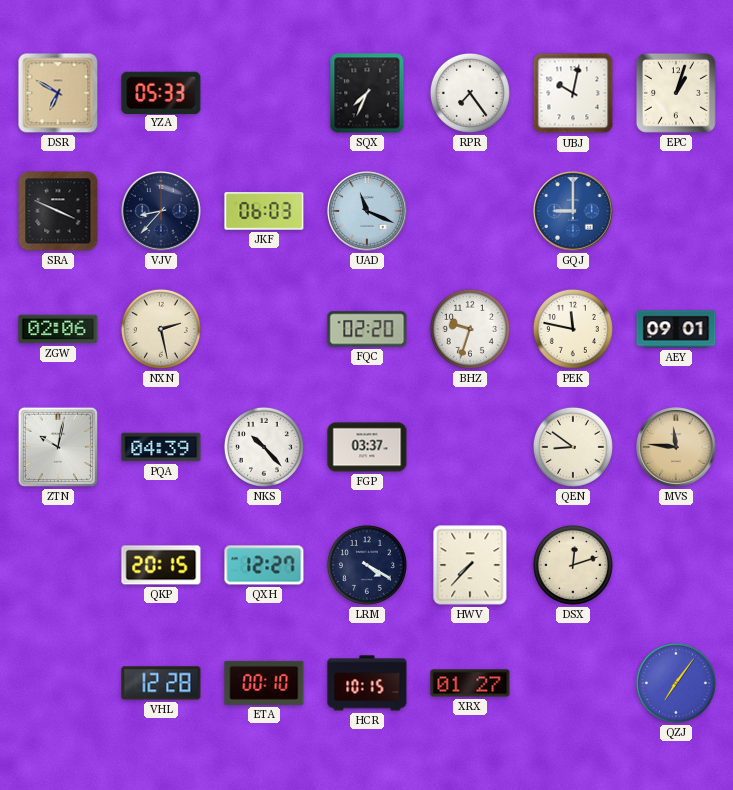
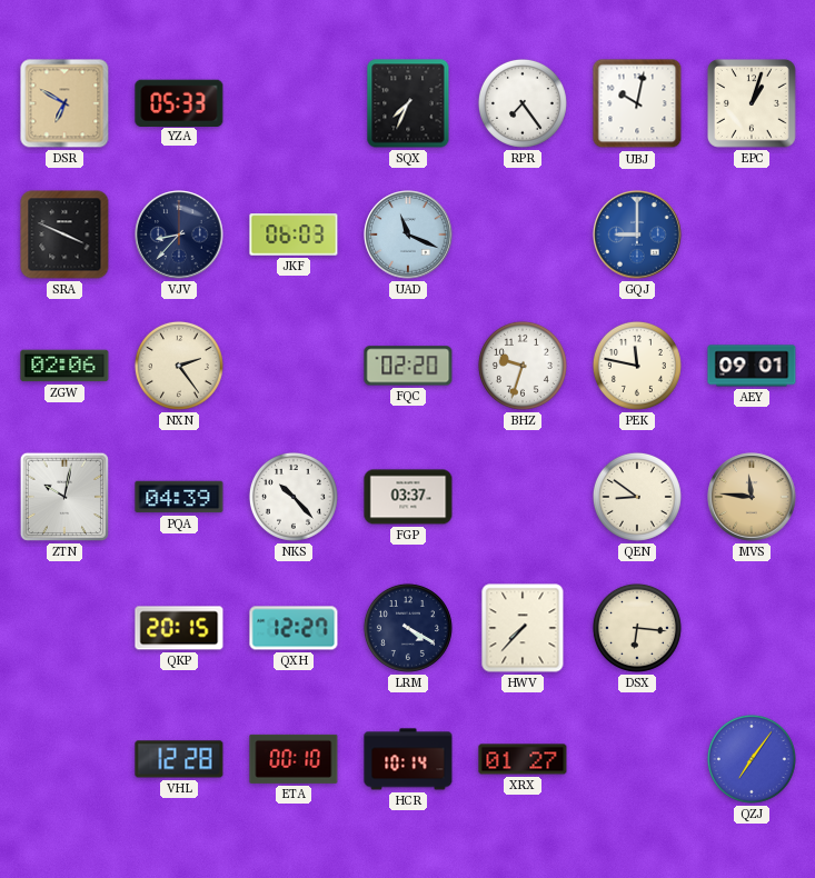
NXN: 2:28 -> 2:24 (179, 366)
DSX: 12:12 -> 6:16 (637, 628)
HCR: 10:15 -> 10:14 (408, 759)
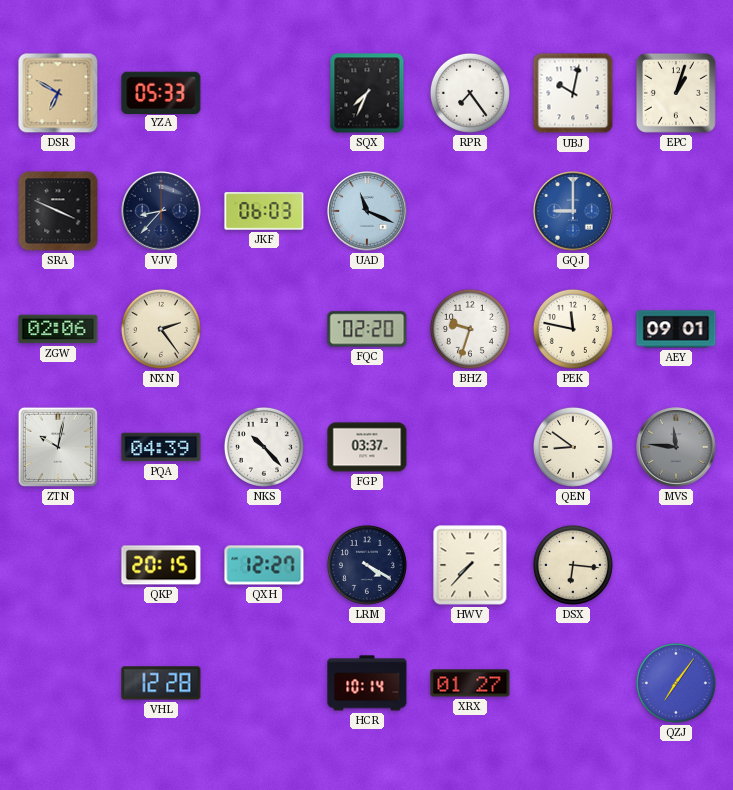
MVS dial: champagne -> grey (676, 447)
ETA: 00:10 -> none (294, 759)
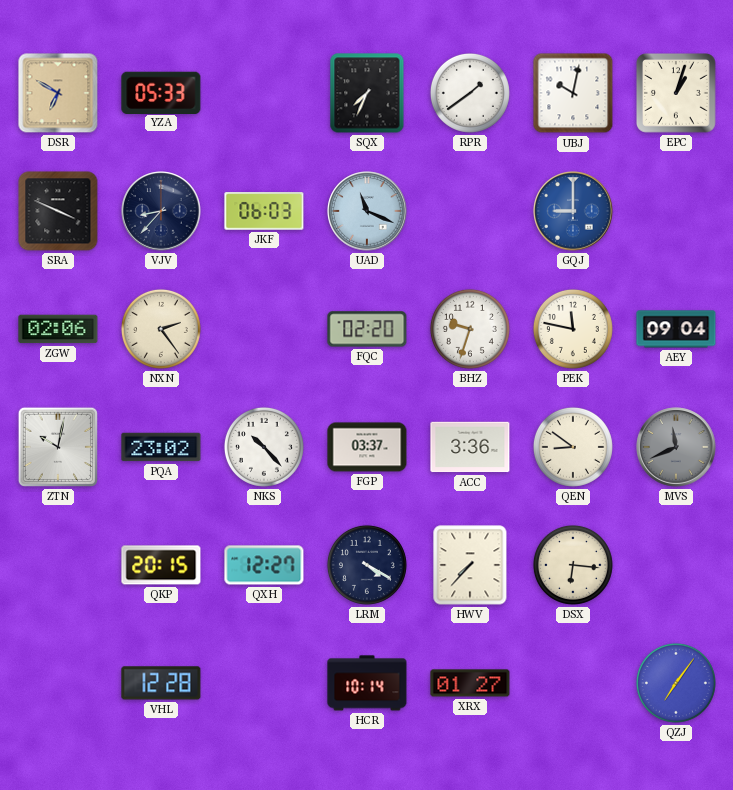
RPR: 7:24 -> 1:39 (470, 93)
AEY: 09:01 -> 09:04 (676, 329)
PQA: 04:39 -> 23:02 (161, 447)
ACC: none -> 3:36 (470, 447)
MVS: 11:46 -> 11:41 (676, 447)
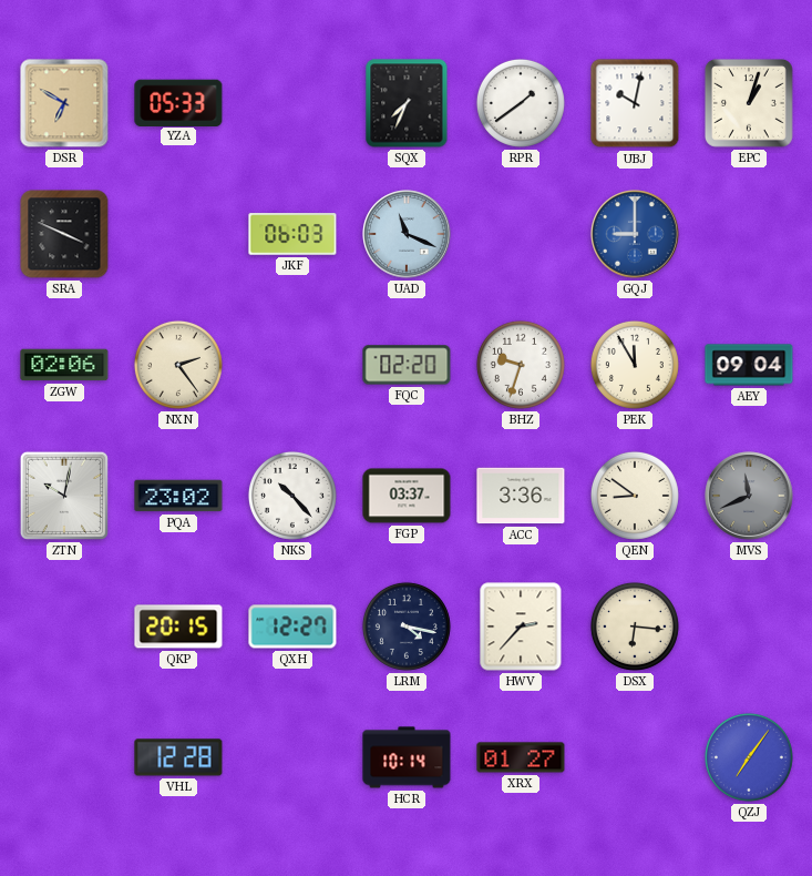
VJV: 8:37 -> none (161, 211)
PEK: 11:47 -> 11:55 (635, 365)
LRM: 4:20 -> 4:17 (407, 627)
HWV: 7:37 -> 2:37 (521, 627)
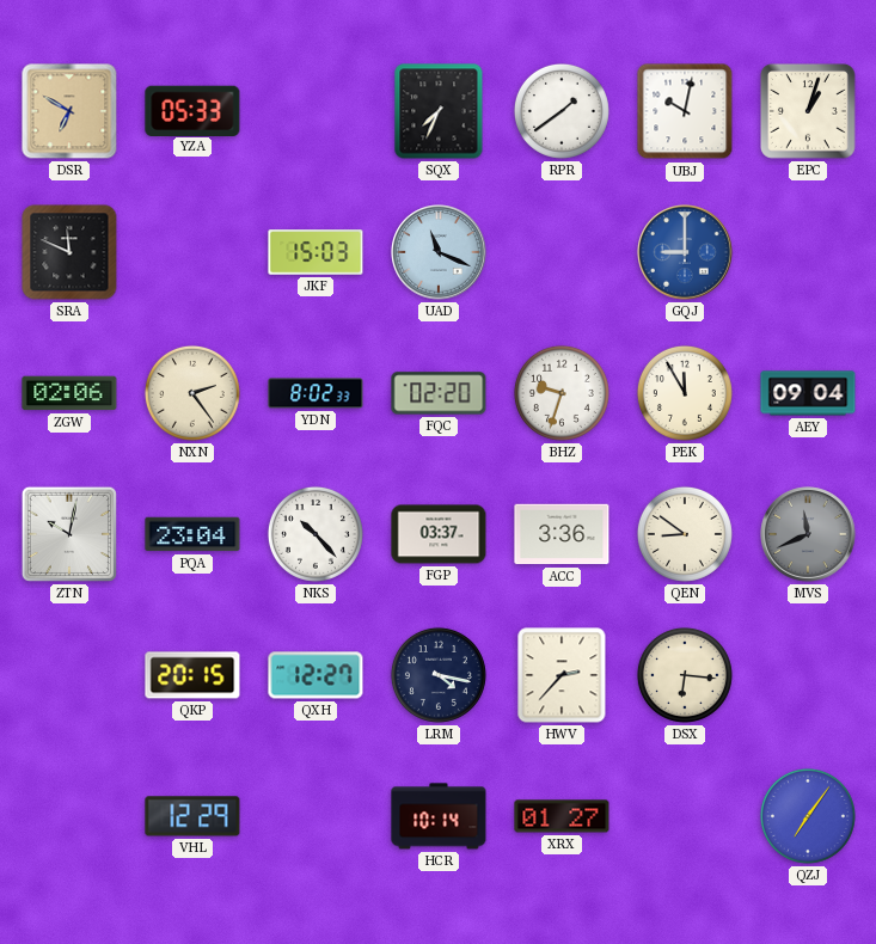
SRA: 3:49 -> 11:49 (69, 252)
JKF: 06:03 -> 15:03 (316, 252)
YDN: none -> 8:02 (316, 393)
PQA: 23:02 -> 23:04 (192, 534)
VHL: 12:28 -> 12:29 (192, 816)
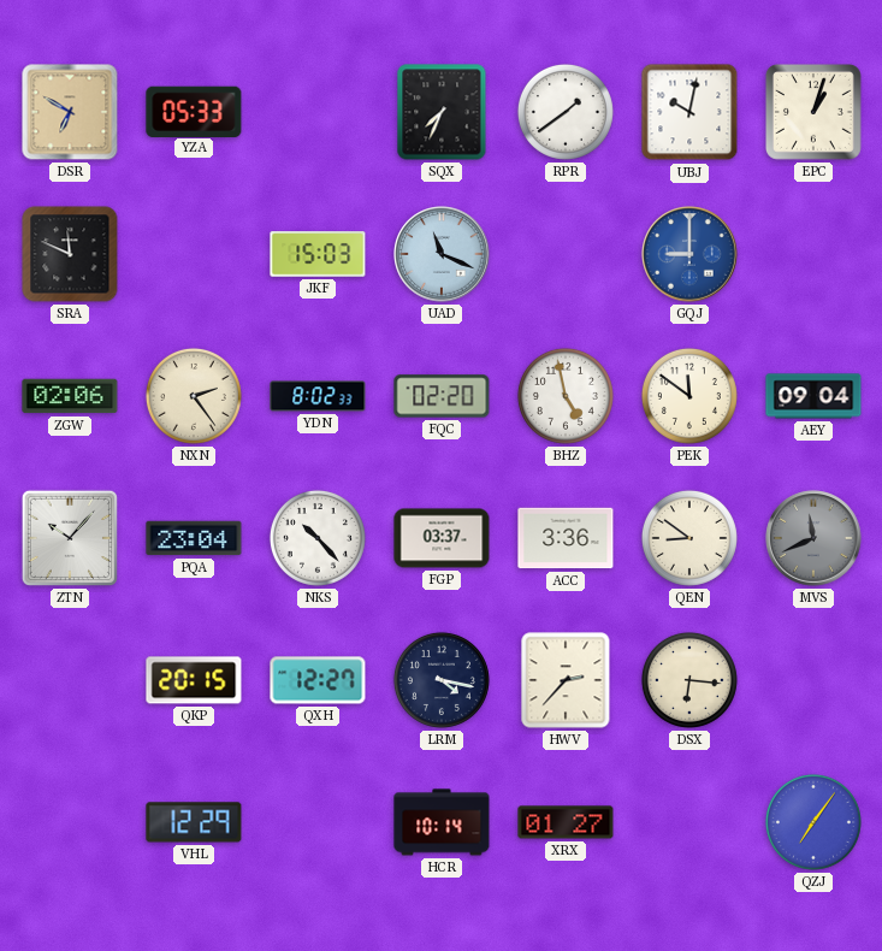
BHZ: 9:33 -> 4:58 (566, 396)
PEK: 11:55 -> 11:51 (689, 396)
ZTN: 10:02 -> 10:07 (70, 538)
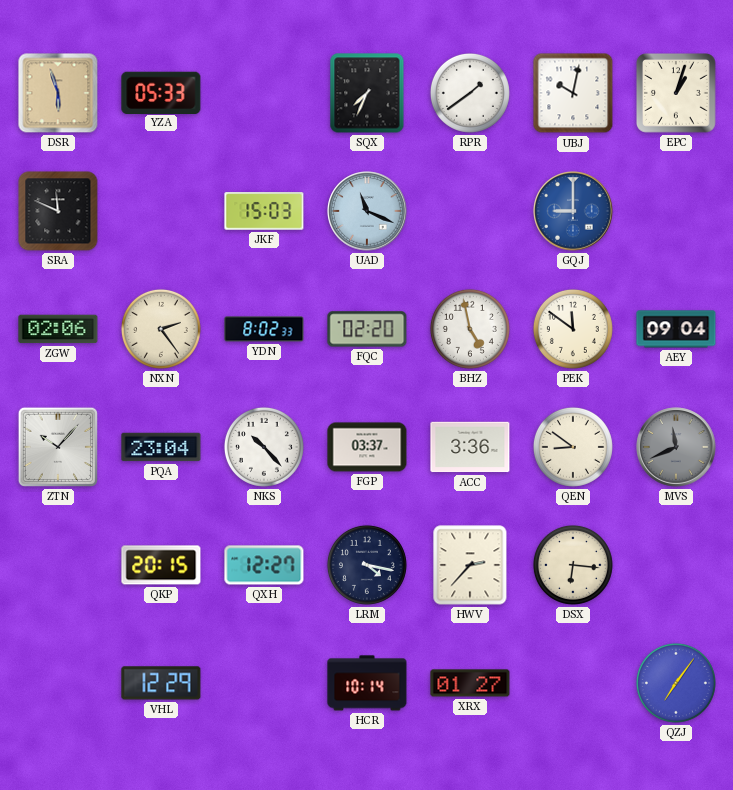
DSR: 6:50 -> 5:57 (58, 93)
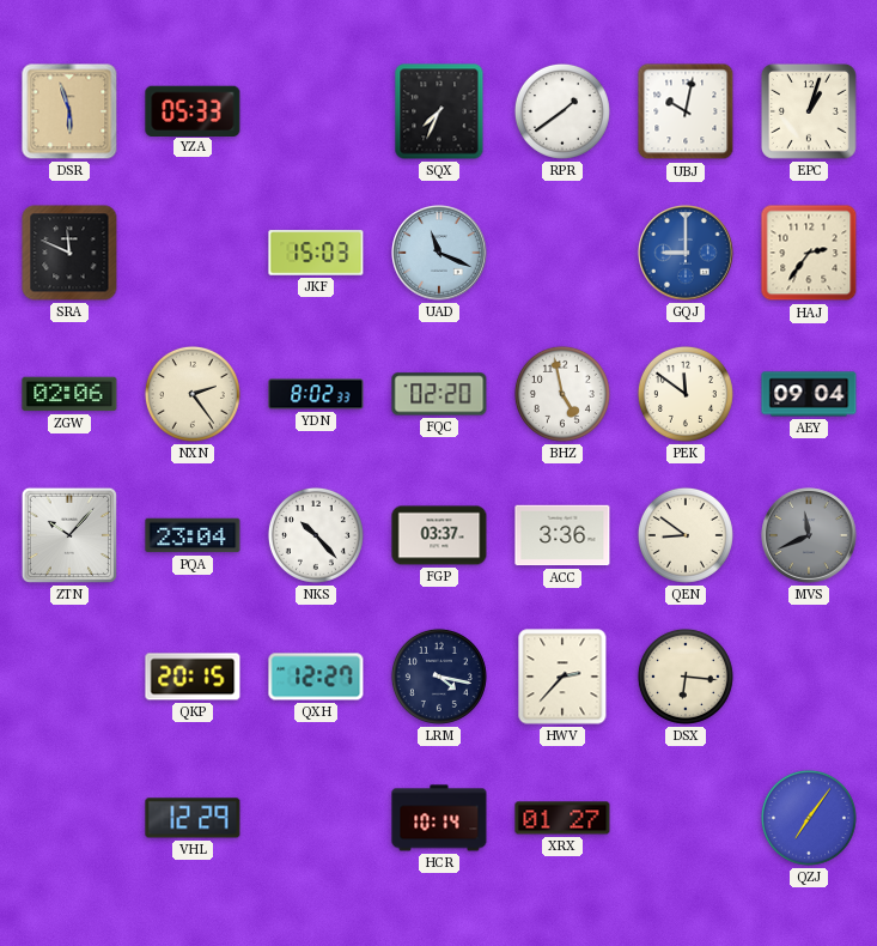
HAJ: none -> 2:36 (809, 253)
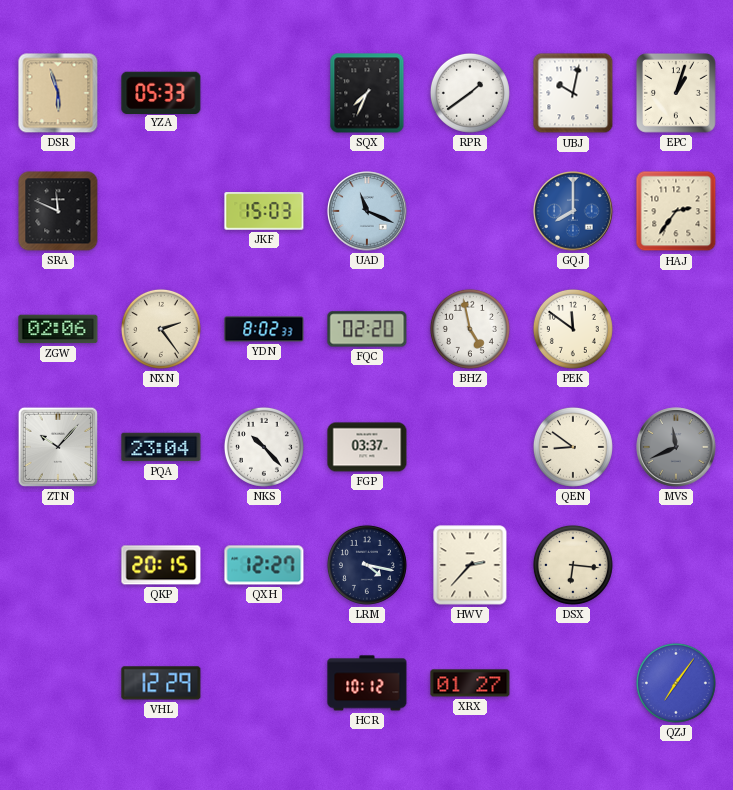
GQJ: 9:00 -> 8:00 (573, 211)
AEY: 09:04 -> none (809, 394)
ACC: 3:36 -> none (562, 535)
HCR: 10:14 -> 10:12 (367, 683)
